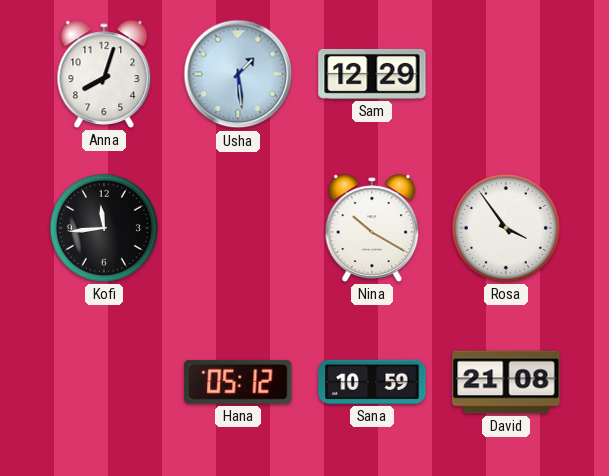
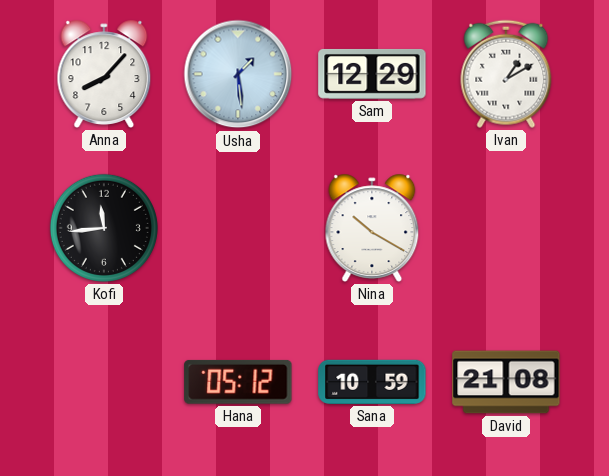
Anna: 8:03 -> 8:07 (104, 74)
Ivan: none -> 1:10 (506, 74)
Rosa: 3:54 -> none (506, 228)
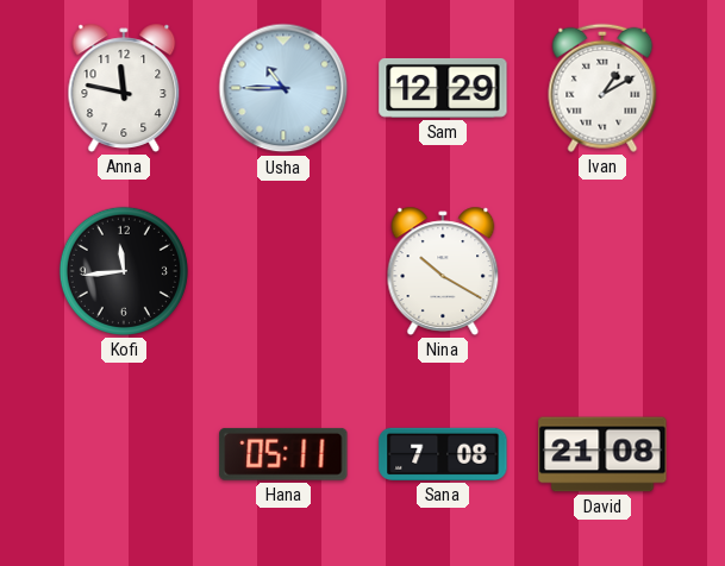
Anna: 8:07 -> 11:47 (124, 88)
Usha: 1:29 -> 10:45 (283, 88)
Hana: 05:12 -> 05:11 (283, 454)
Sana: 10:59 -> 7:08 (443, 454)
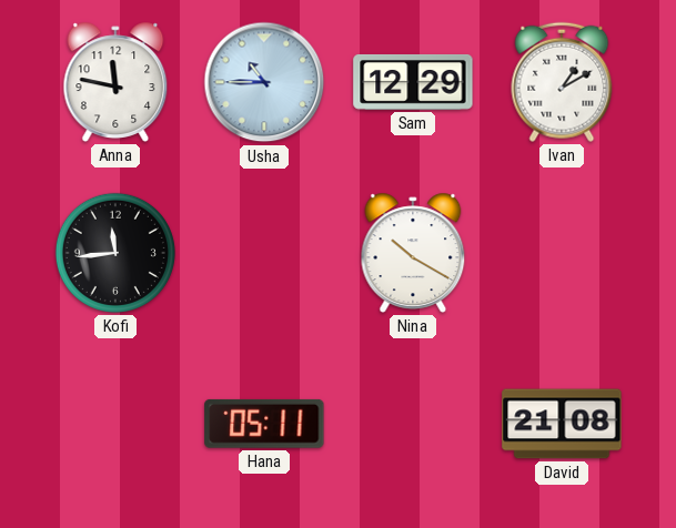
Sana: 7:08 -> none (443, 454)
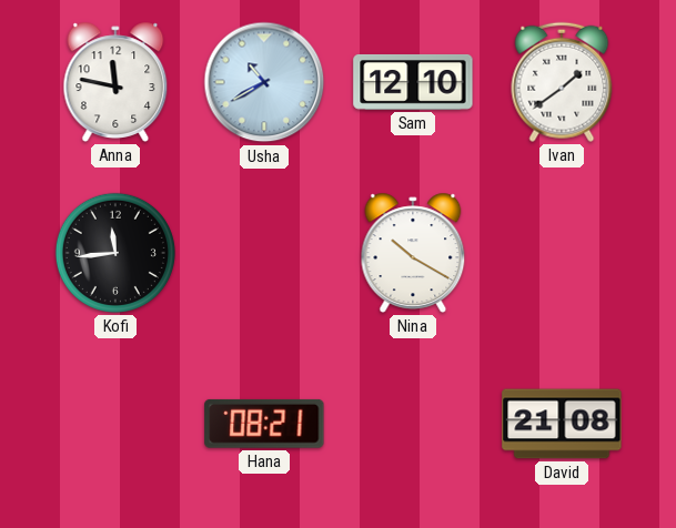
Usha: 10:45 -> 10:40 (264, 82)
Sam: 12:29 -> 12:10 (413, 82)
Ivan: 1:10 -> 1:39 (562, 82)
Hana: 05:11 -> 08:21 (264, 424)
